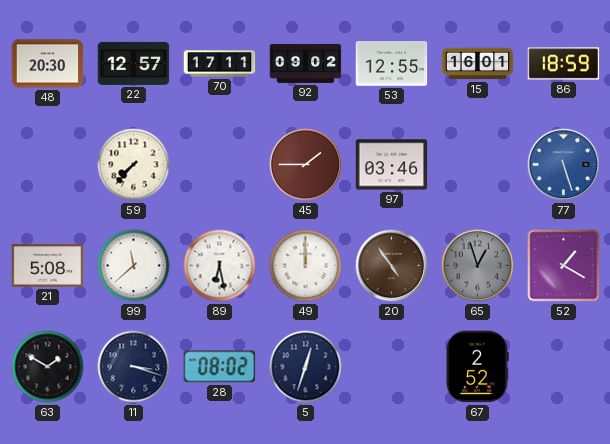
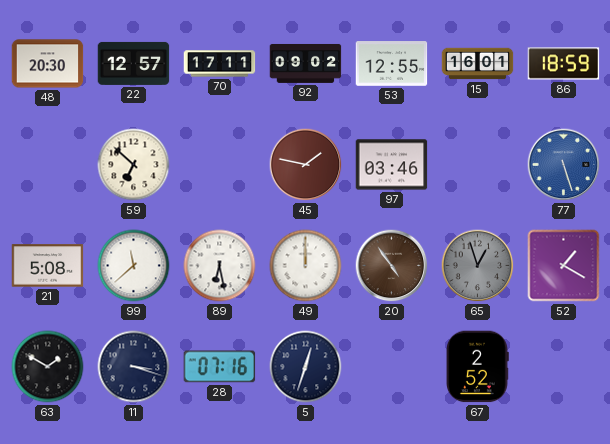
59: 7:37 -> 6:52 (134, 165)
45: 1:45 -> 1:47 (306, 165)
28: 08:02 -> 07:16 (220, 367)
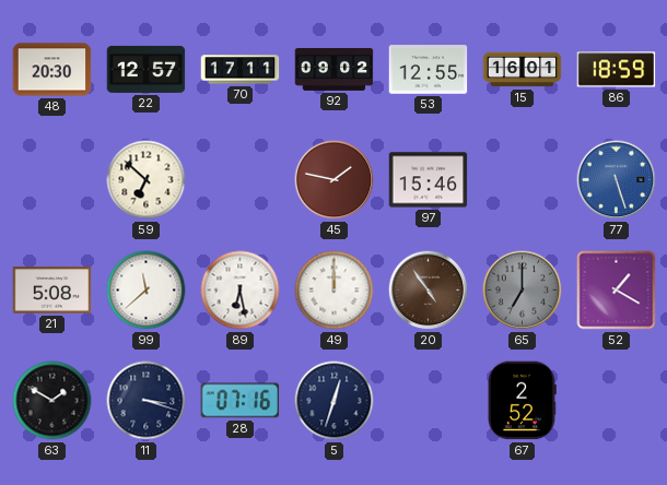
97: 03:46 -> 15:46 (429, 180)
65: 12:57 -> 7:00 (523, 291)
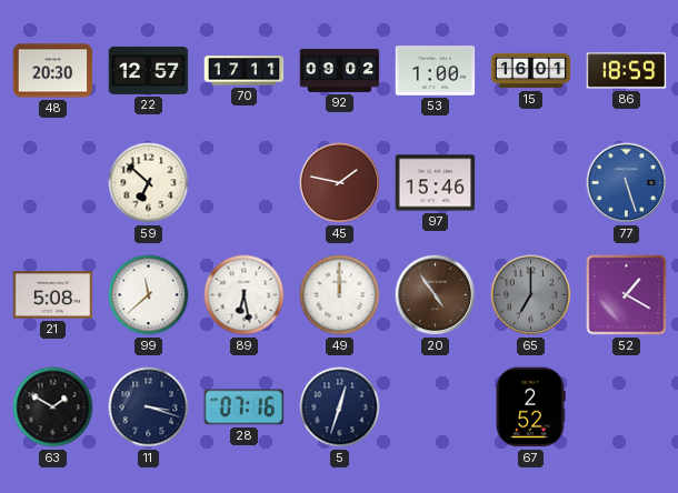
53: 12:55 -> 1:00 (436, 71)
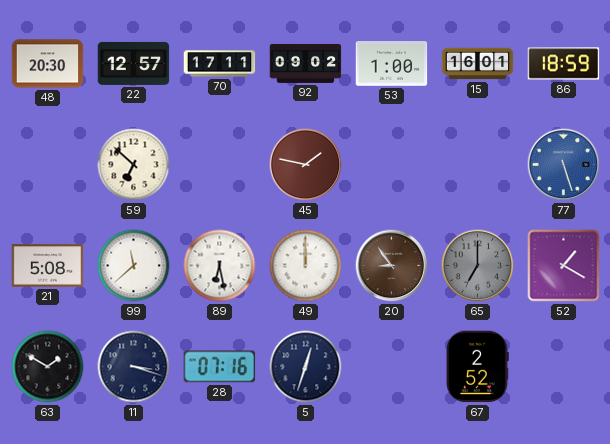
97: 15:46 -> none (436, 183)
20: 4:54 -> 8:54 (392, 266)
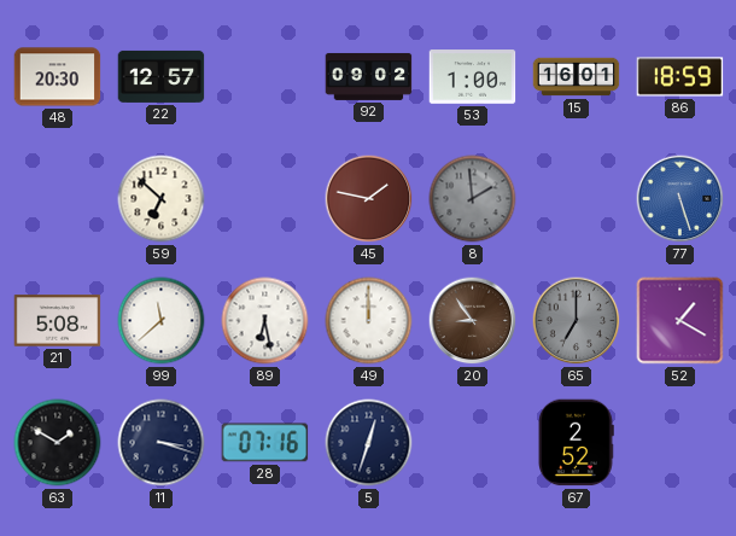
70: 17:11 -> none (220, 64)
8: none -> 1:59 (473, 199)
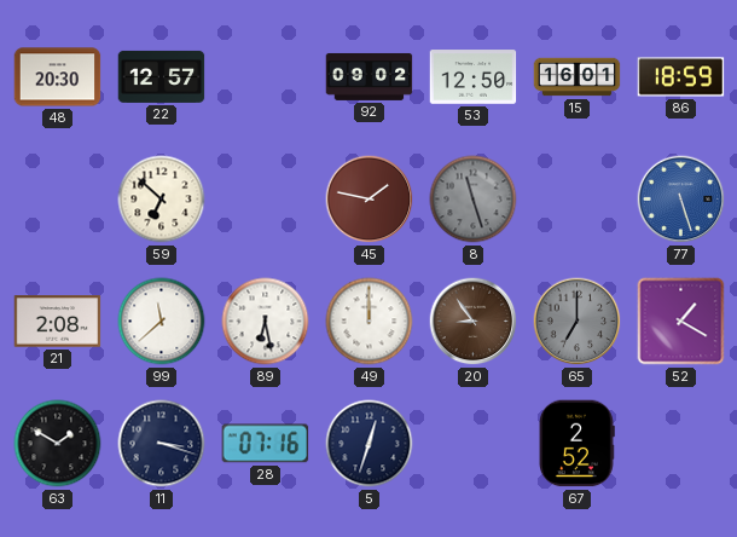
53: 1:00 -> 12:50 (474, 77)
8: 1:59 -> 11:27 (474, 200)
21: 5:08 -> 2:08 (58, 322)
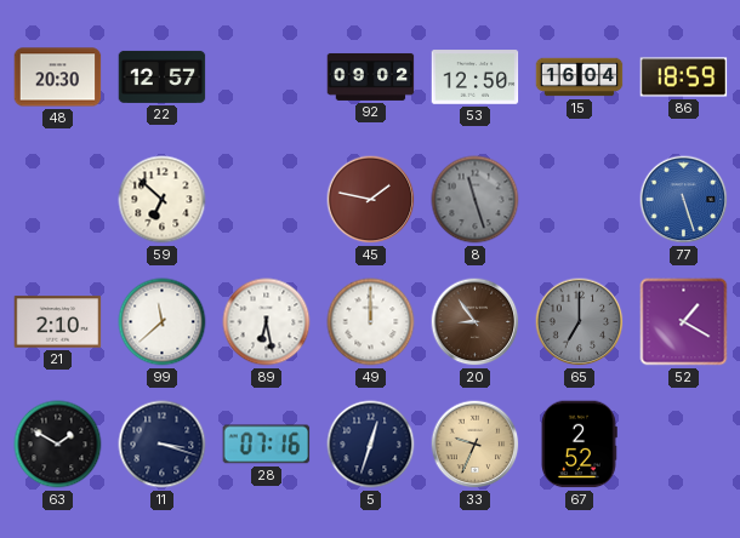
15: 16:01 -> 16:04 (580, 78)
21: 2:08 -> 2:10 (58, 322)
33: none -> 9:34 (476, 445)
